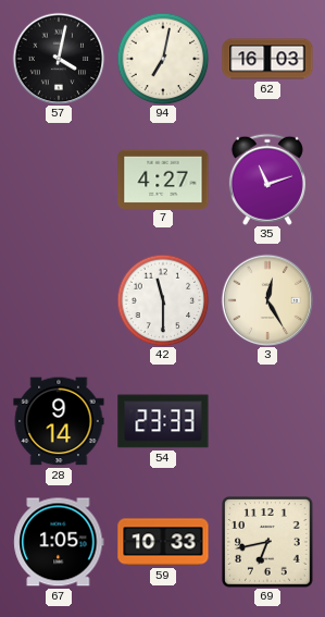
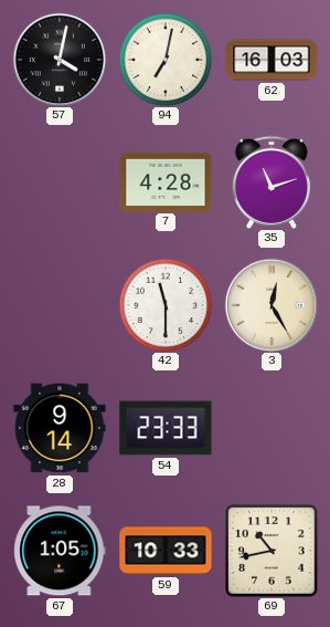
7: 4:27 -> 4:28 (166, 181)
69: 6:43 -> 10:43 (272, 551)
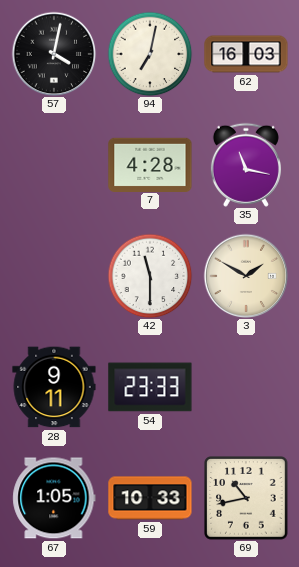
35: 11:12 -> 11:17 (246, 165)
3: 12:25 -> 1:50 (246, 276)
28: 9:14 -> 9:11 (54, 387)
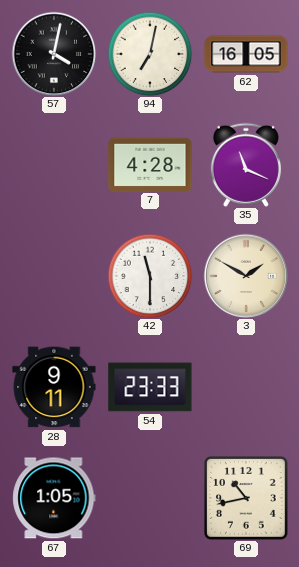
62: 16:03 -> 16:05 (246, 54)
35: 11:17 -> 11:19 (246, 165)
59: 10:33 -> none (150, 498)
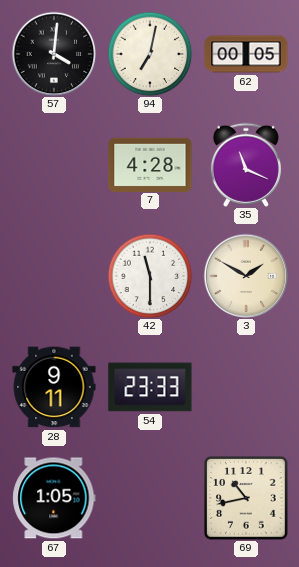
57: 4:02 -> 4:01 (54, 54)
62: 16:05 -> 00:05 (246, 54)
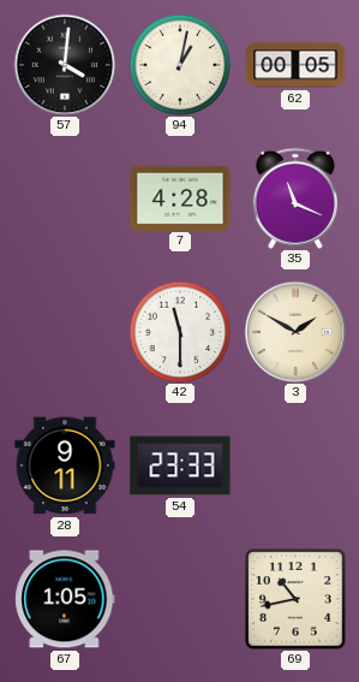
94: 7:02 -> 1:02 (180, 65)
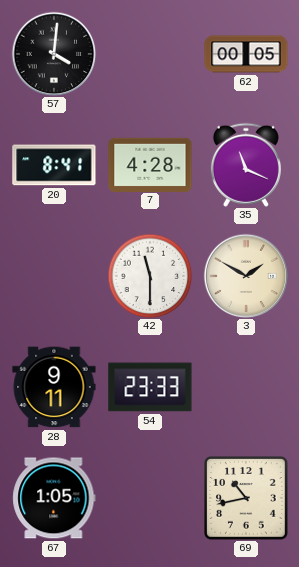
94: 1:02 -> none (180, 65)
20: none -> 8:41 (54, 165)
